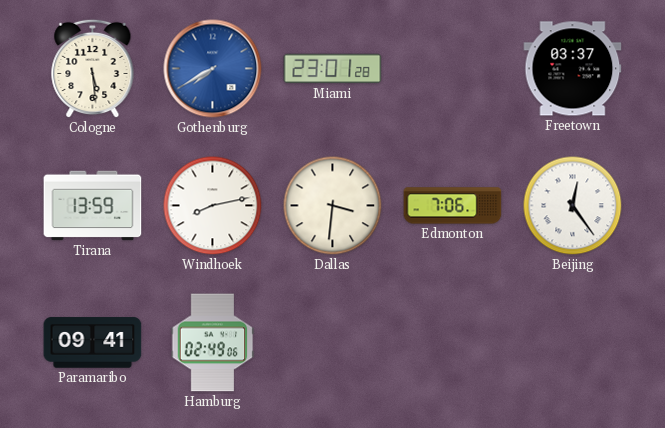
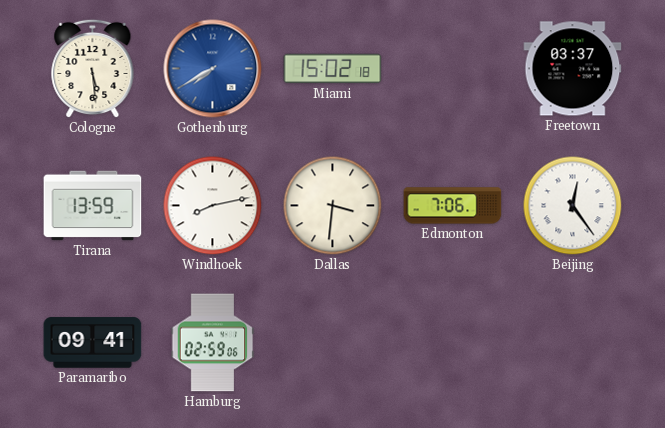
Miami: 23:01 -> 15:02 (333, 69)
Hamburg: 02:49 -> 02:59 (213, 343)
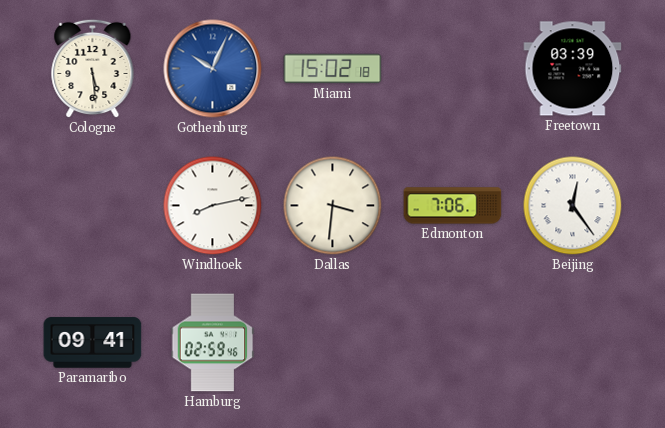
Gothenburg: 7:40 -> 10:04 (213, 69)
Freetown: 03:37 -> 03:39 (573, 69)
Tirana: 13:59 -> none (93, 206)
Hamburg: 02:59:06 -> 02:59:46 (213, 343)
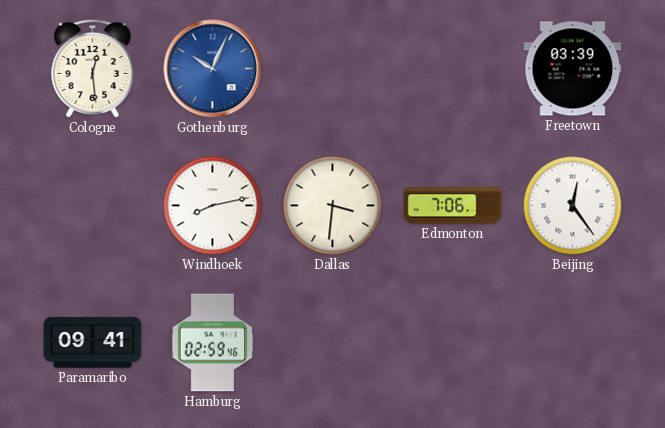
Cologne: 5:29 -> 12:29 (93, 69)
Miami: 15:02 -> none (333, 69)
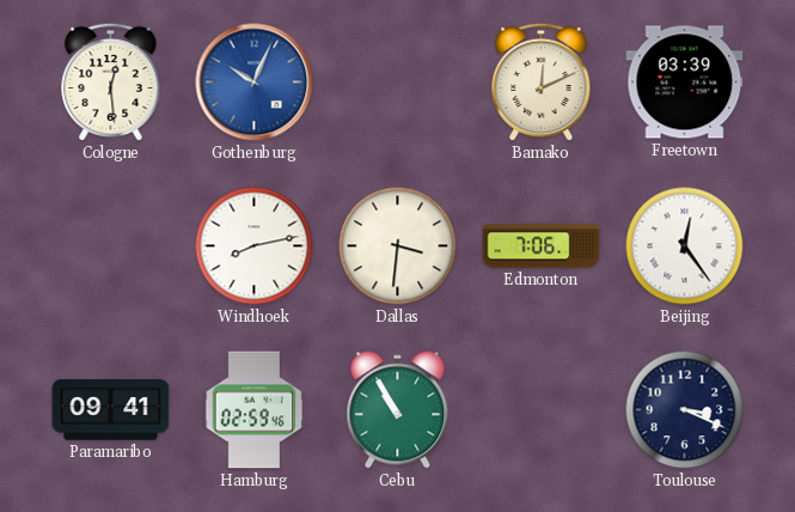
Bamako: none -> 12:11 (542, 83)
Cebu: none -> 10:55 (398, 410)
Toulouse: none -> 3:19 (685, 410)
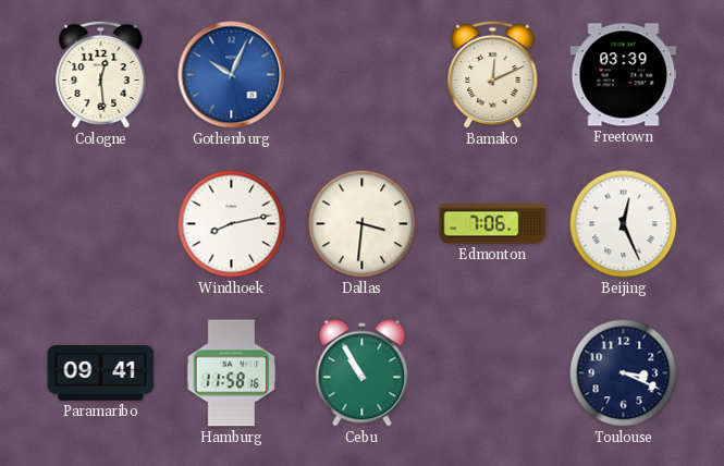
Beijing: 12:24 -> 12:26 (624, 224)
Hamburg: 02:59 -> 11:58 (232, 373)
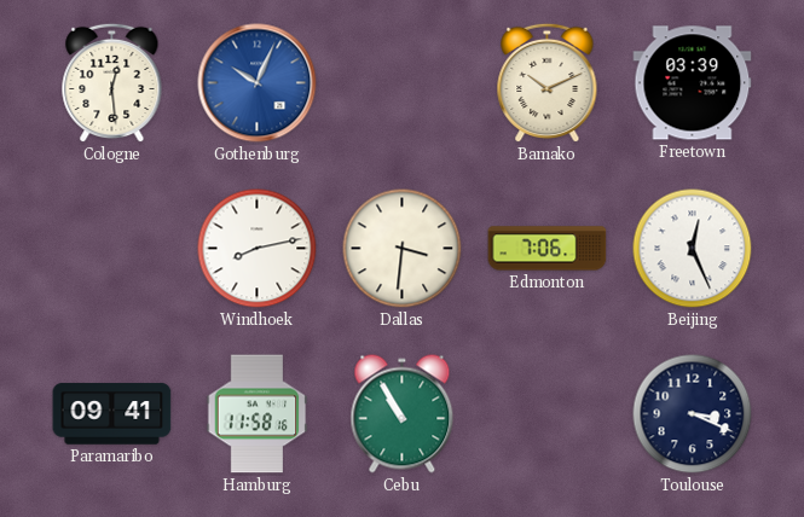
Bamako: 12:11 -> 10:11 (548, 83)
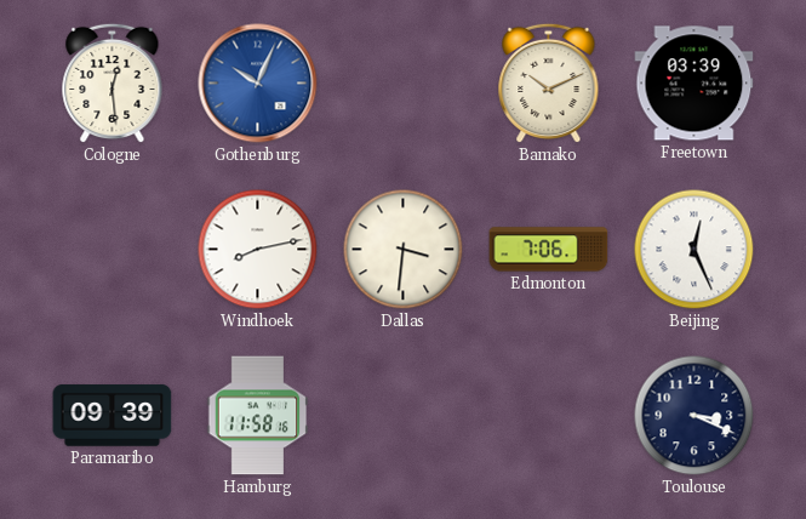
Paramaribo: 09:41 -> 09:39 (113, 416)
Cebu: 10:55 -> none (403, 414)
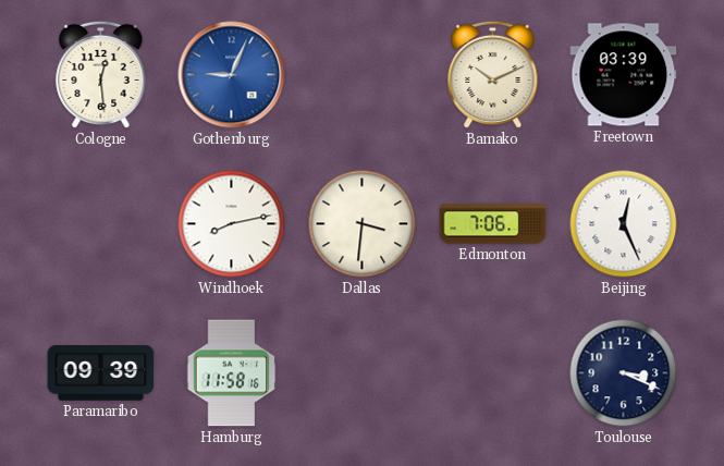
Gothenburg: 10:04 -> 9:04 (232, 75)
